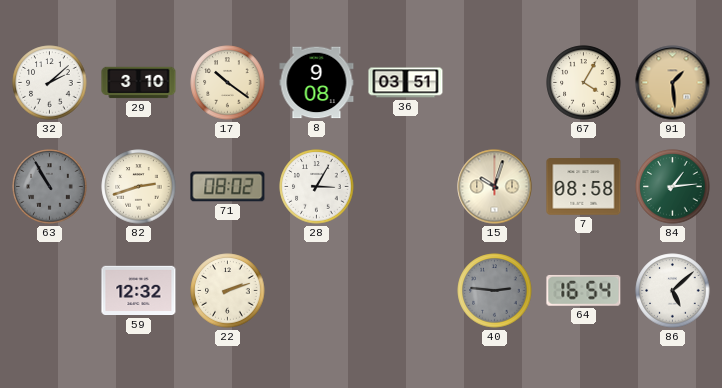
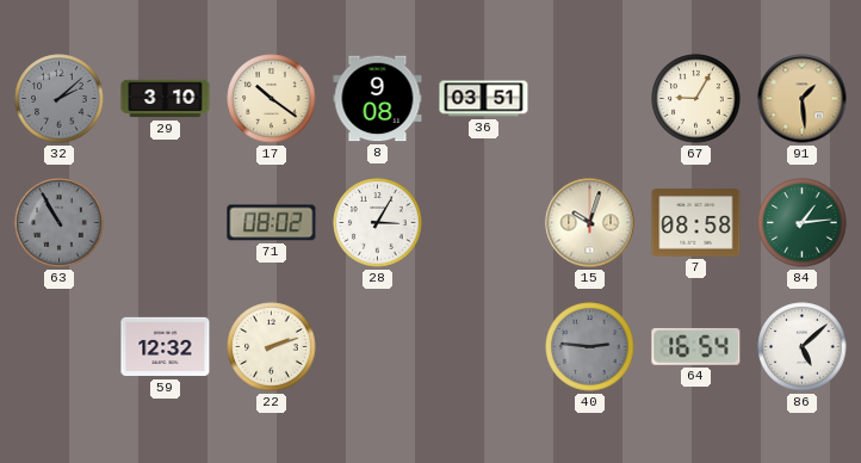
32 dial: white -> grey (60, 99)
67: 4:05 -> 9:05 (696, 99)
82: 2:42 -> none (139, 187)
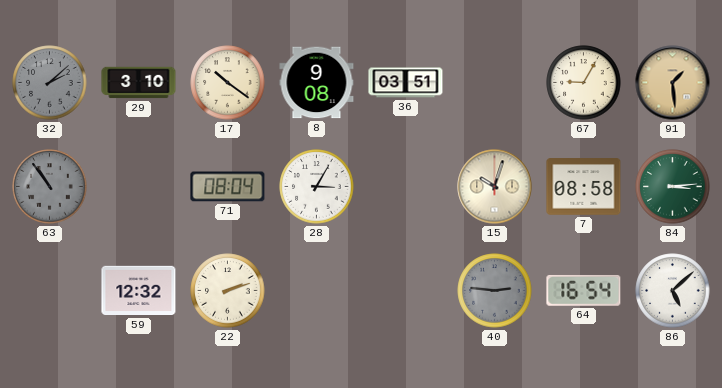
63: 10:55 -> 10:54 (50, 187)
71: 08:02 -> 08:04 (228, 187)
84: 1:14 -> 3:14 (673, 187)
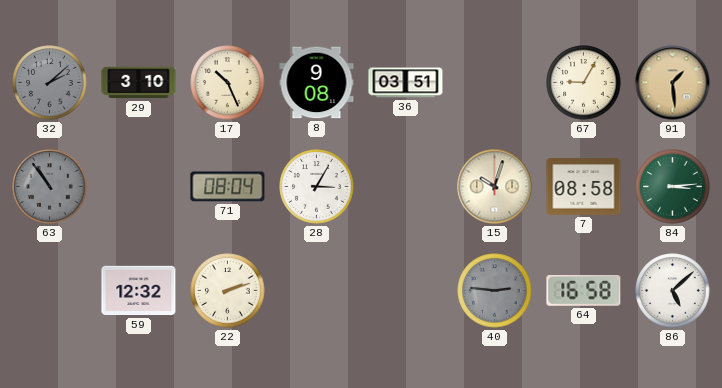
17: 10:21 -> 10:26 (228, 83)
64: 16:54 -> 16:58 (584, 290)
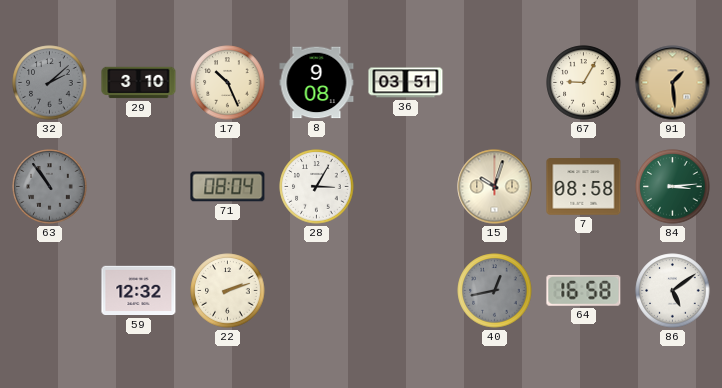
40: 2:46 -> 12:43 (495, 291)
86: 5:08 -> 5:09 (673, 291)
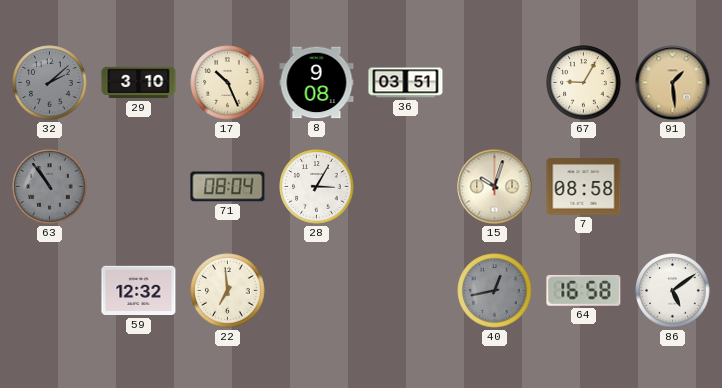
84: 3:14 -> none (673, 187)
22: 2:12 -> 6:59 (228, 291)
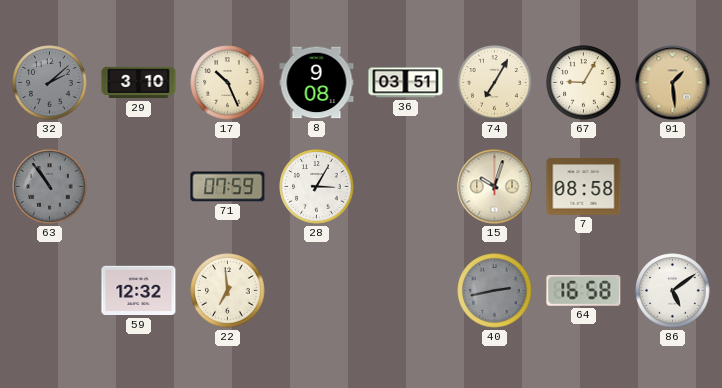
74: none -> 7:05 (495, 83)
71: 08:04 -> 07:59 (228, 187)
40: 12:43 -> 2:43 (495, 291)
